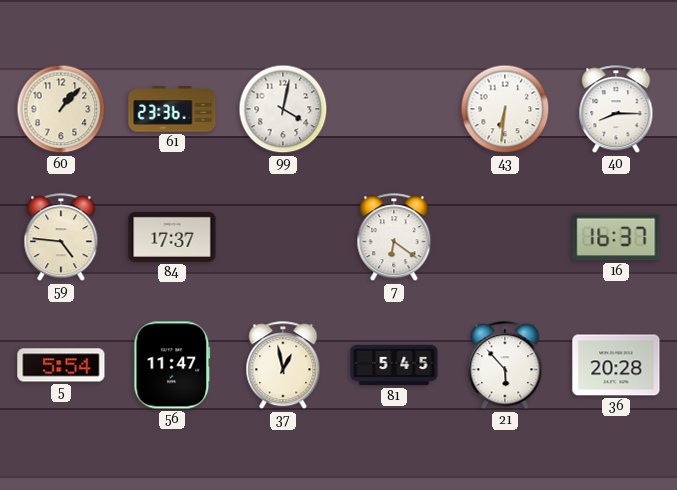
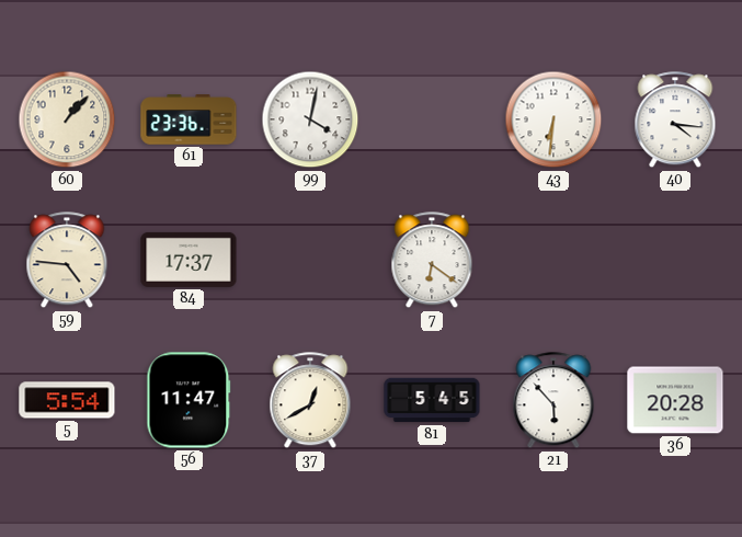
40: 8:15 -> 4:16 (675, 121)
16: 16:37 -> none (616, 237)
37: 12:58 -> 12:40 (310, 401)
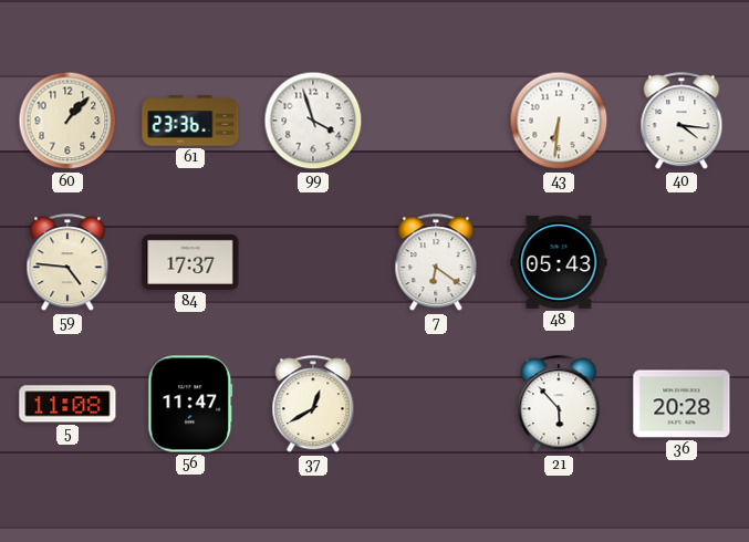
99: 4:02 -> 3:57 (313, 121)
48: none -> 05:43 (559, 262)
5: 5:54 -> 11:08 (67, 404)
81: 5:45 -> none (432, 400)
